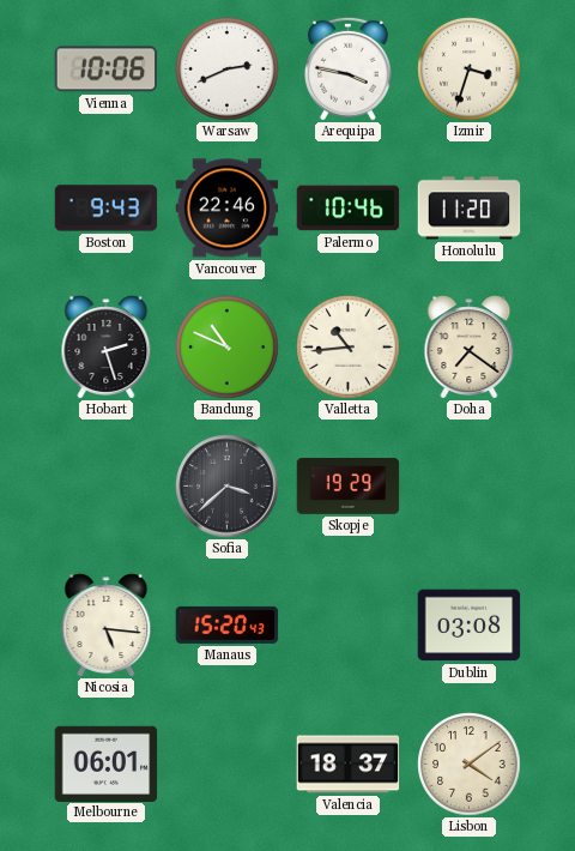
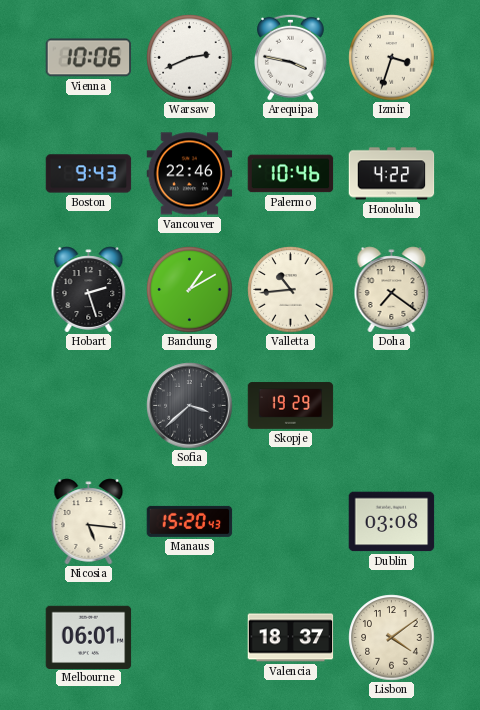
Honolulu: 11:20 -> 4:22 (392, 174)
Bandung: 10:49 -> 1:10 (190, 290)
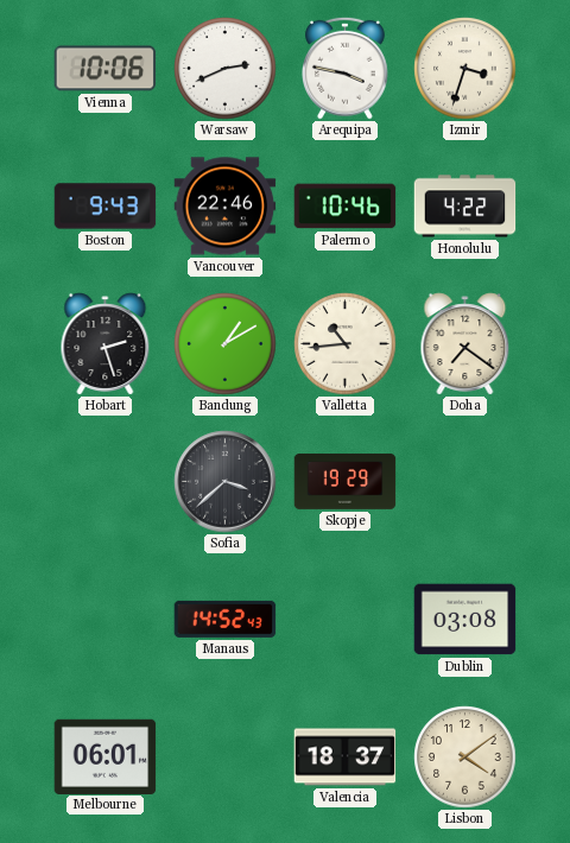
Nicosia: 5:16 -> none (89, 522)
Manaus: 15:20 -> 14:52 (226, 619)
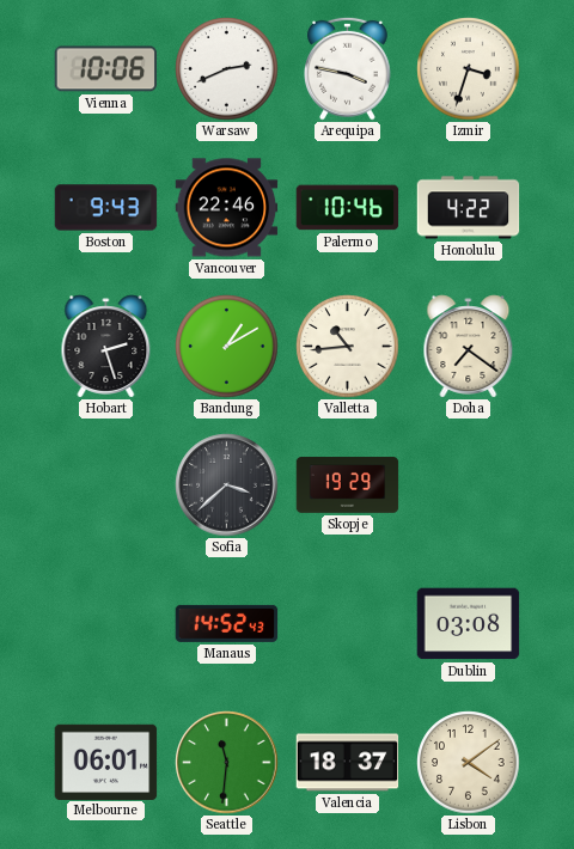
Seattle: none -> 11:31 (227, 763)
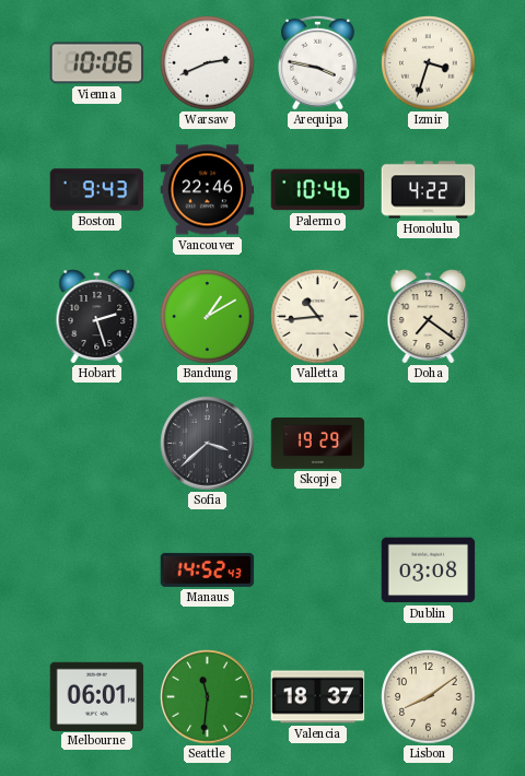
Lisbon: 4:09 -> 8:09 (429, 697)
